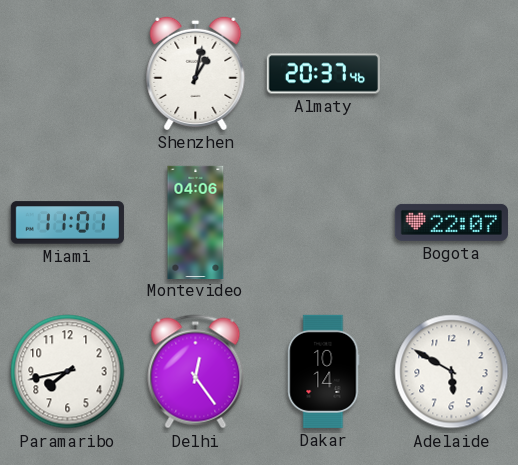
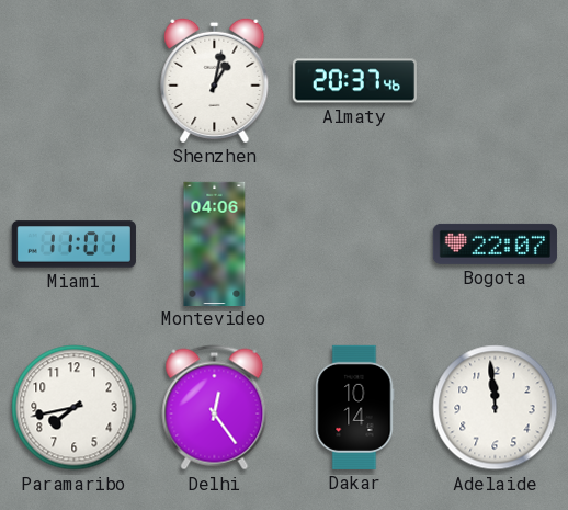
Adelaide: 5:50 -> 11:59 (496, 408)
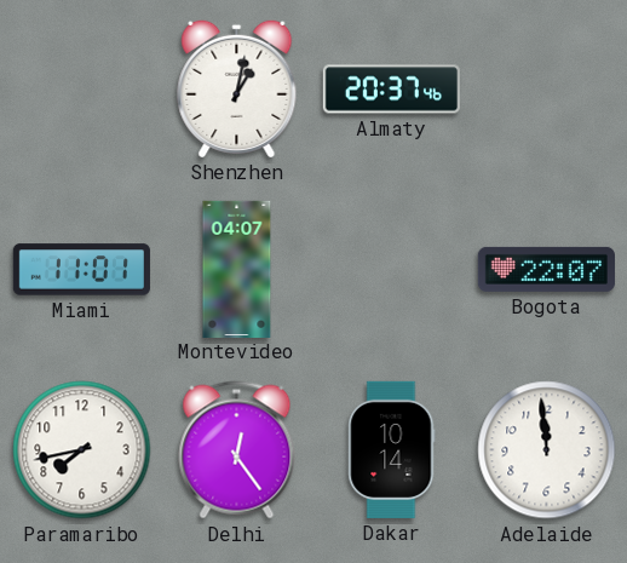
Montevideo: 04:06 -> 04:07 (237, 269)
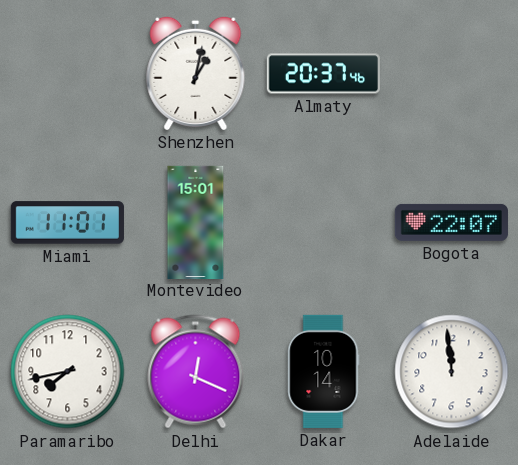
Montevideo: 04:07 -> 15:01 (196, 222)
Delhi: 12:24 -> 12:19 (196, 372)
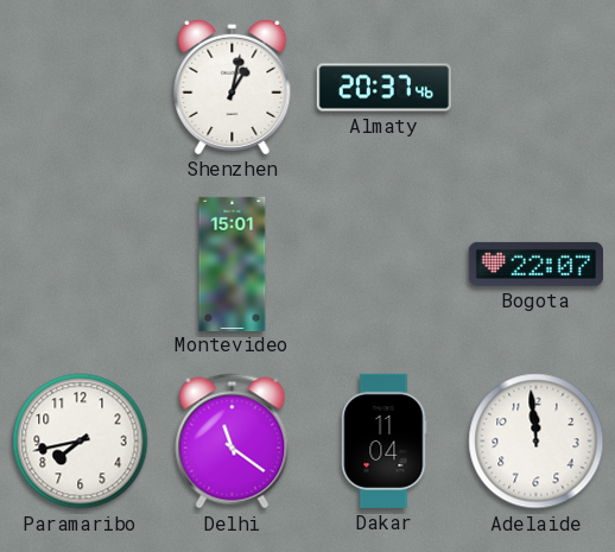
Miami: 11:01 -> none (67, 223)
Delhi: 12:19 -> 11:21 (233, 442)
Dakar: 10:14 -> 11:04 (385, 440)
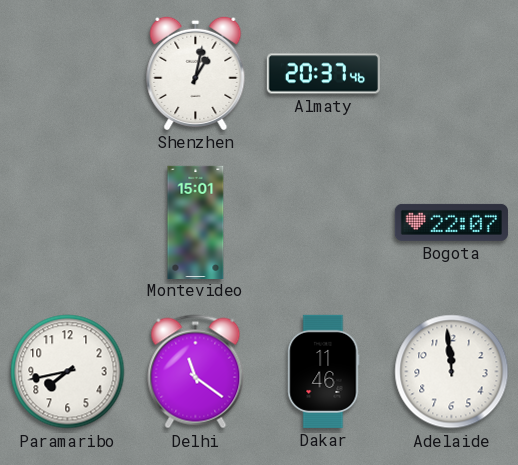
Dakar: 11:04 -> 11:46 (324, 371)
